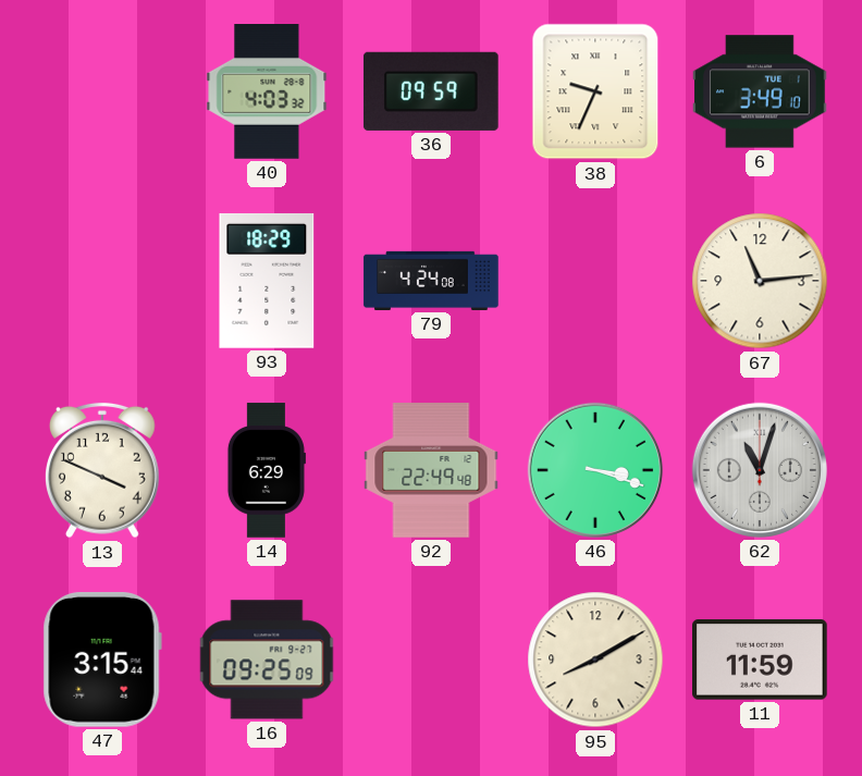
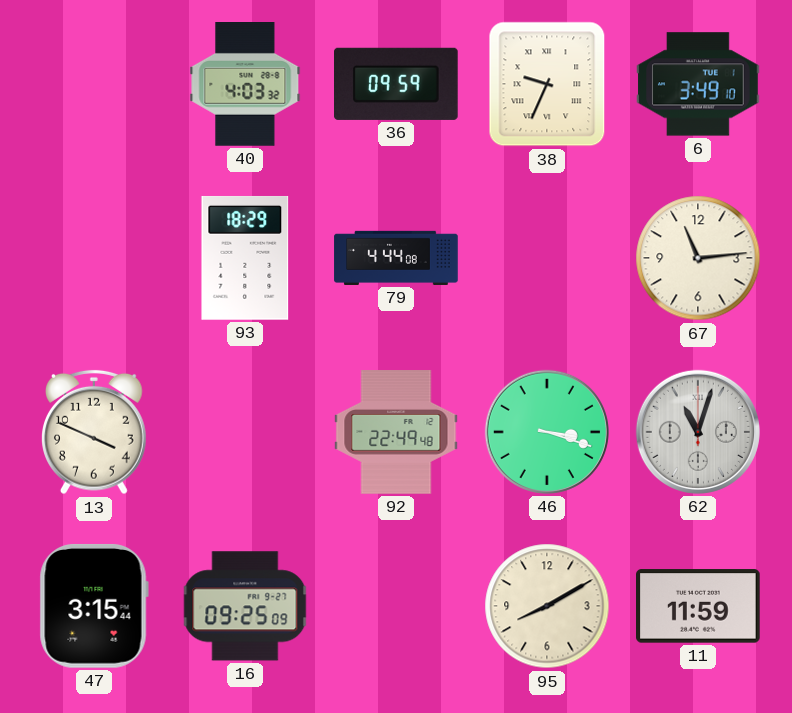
79: 4:24 -> 4:44 (396, 258)
14: 6:29 -> none (266, 470)
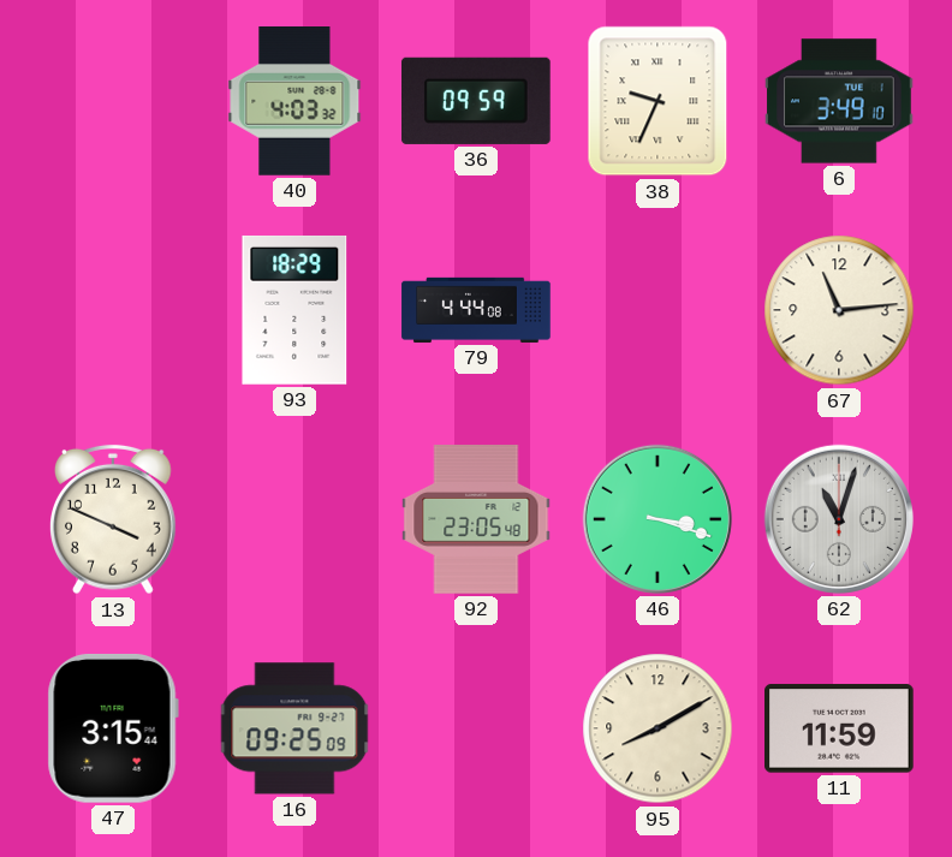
92: 22:49 -> 23:05 (476, 519)
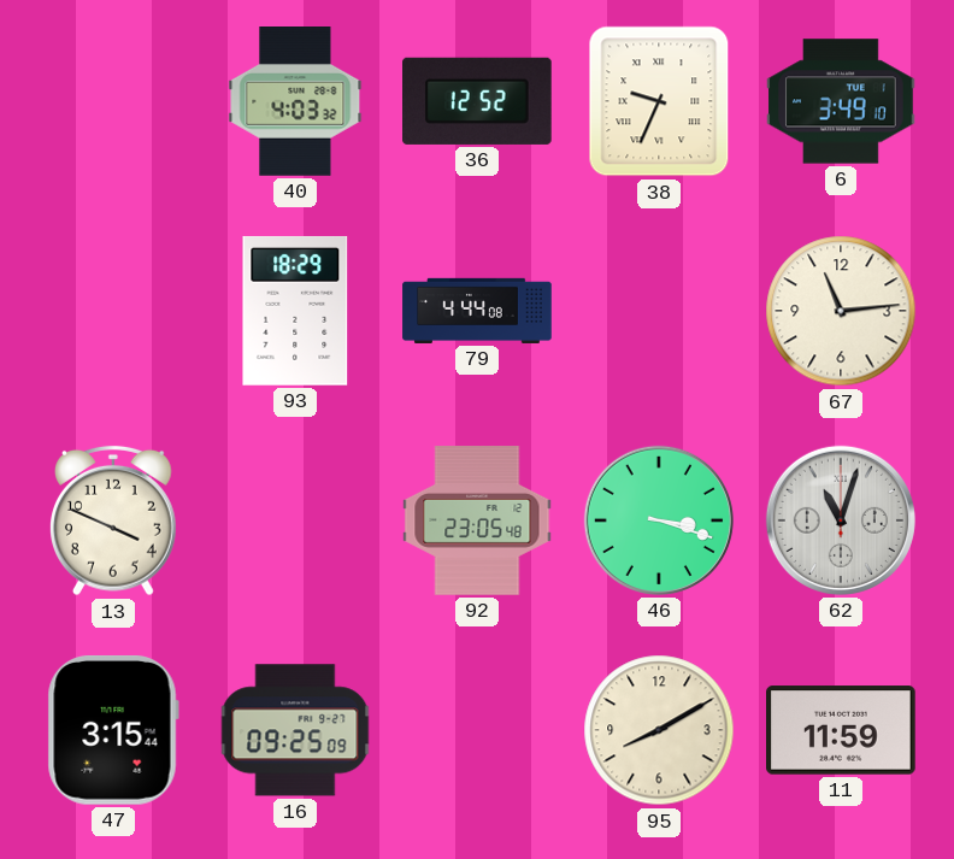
36: 09:59 -> 12:52 (478, 101)
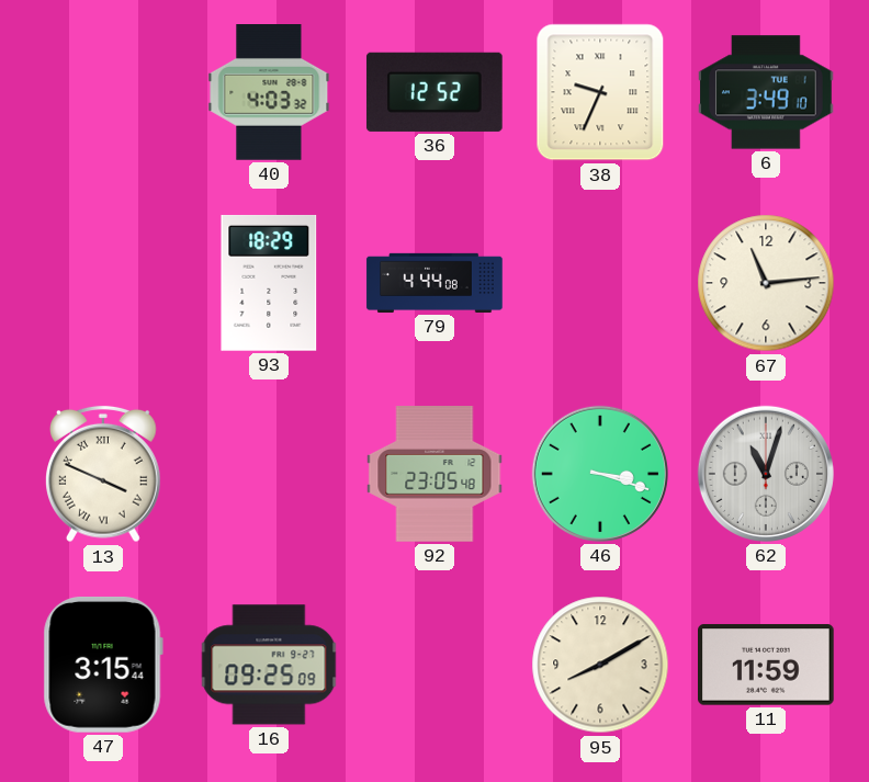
13 numerals: Arabic -> Roman (104, 474)
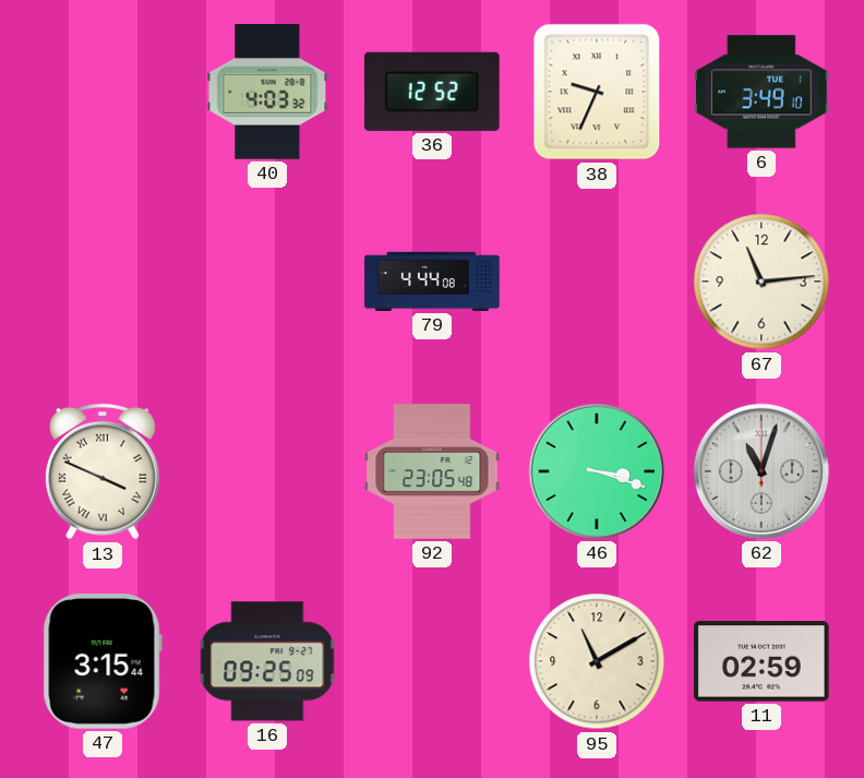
93: 18:29 -> none (269, 283)
95: 8:10 -> 11:10 (597, 661)
11: 11:59 -> 02:59 (763, 661)
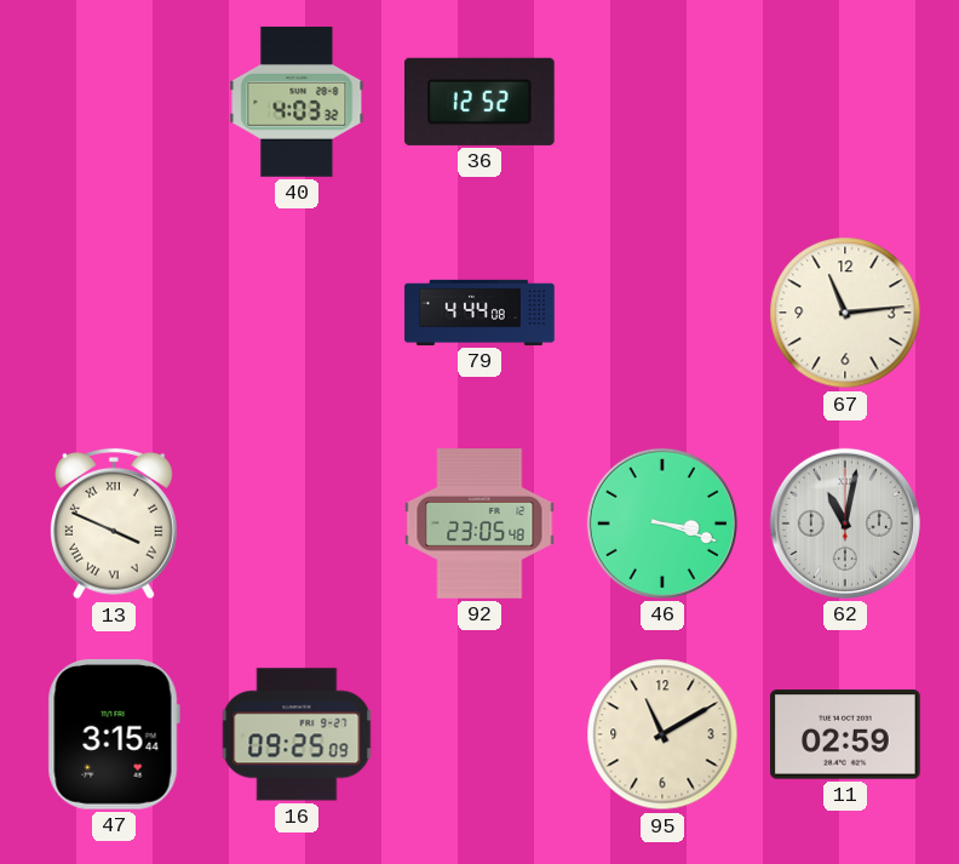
38: 9:34 -> none (597, 92)
6: 3:49 -> none (761, 92)
62: 11:03 -> 11:02 (845, 523)
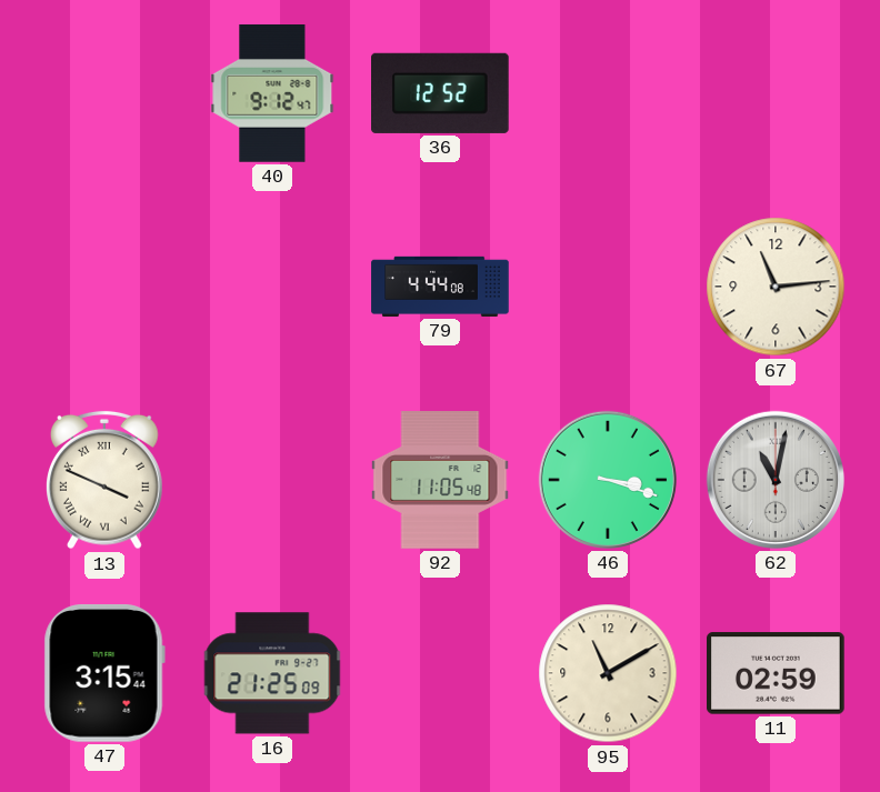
40: 4:03 -> 9:12 (272, 94)
92: 23:05 -> 11:05 (440, 480)
16: 09:25 -> 21:25 (272, 673)
